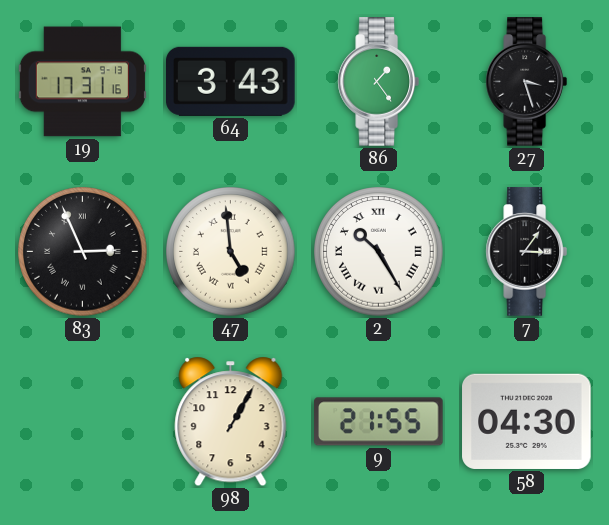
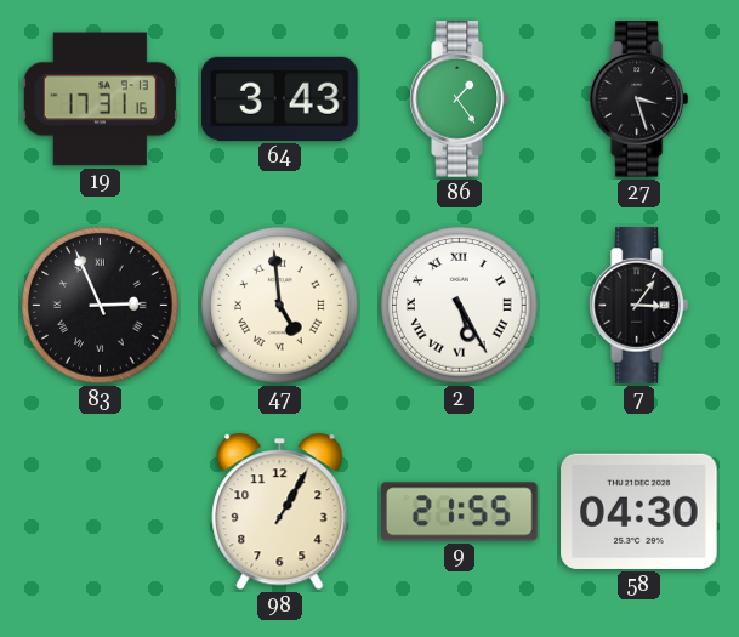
2: 10:25 -> 5:25 (460, 306)
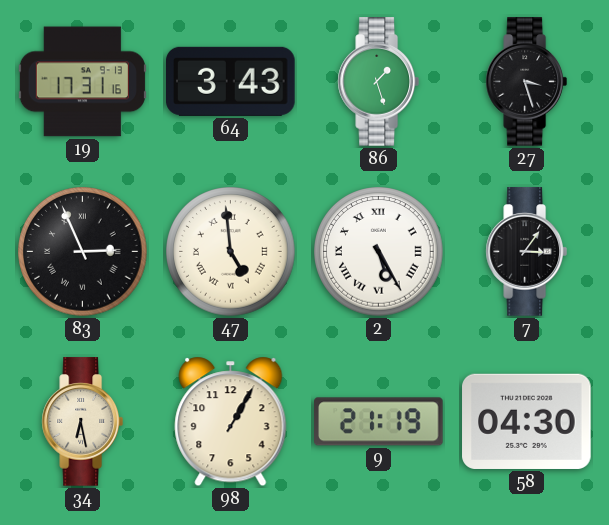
86: 1:24 -> 1:27 (378, 82)
34: none -> 6:28 (82, 422)
9: 21:55 -> 21:19 (379, 422)
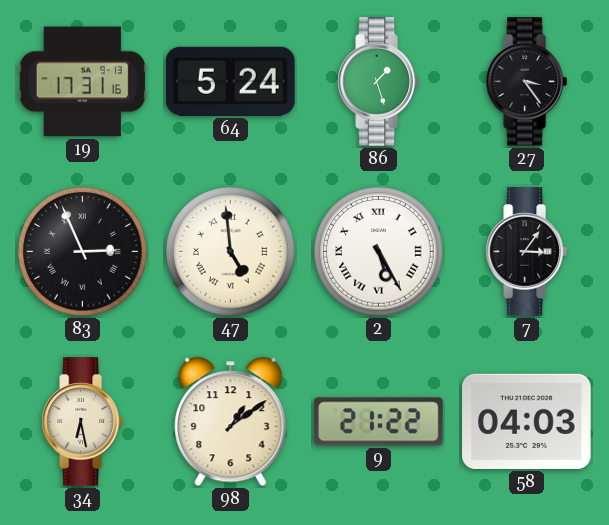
64: 3:43 -> 5:24 (231, 81)
27: 3:27 -> 3:24 (526, 82)
98: 1:05 -> 1:09 (231, 422)
9: 21:19 -> 21:22 (379, 422)
58: 04:30 -> 04:03 (527, 421)
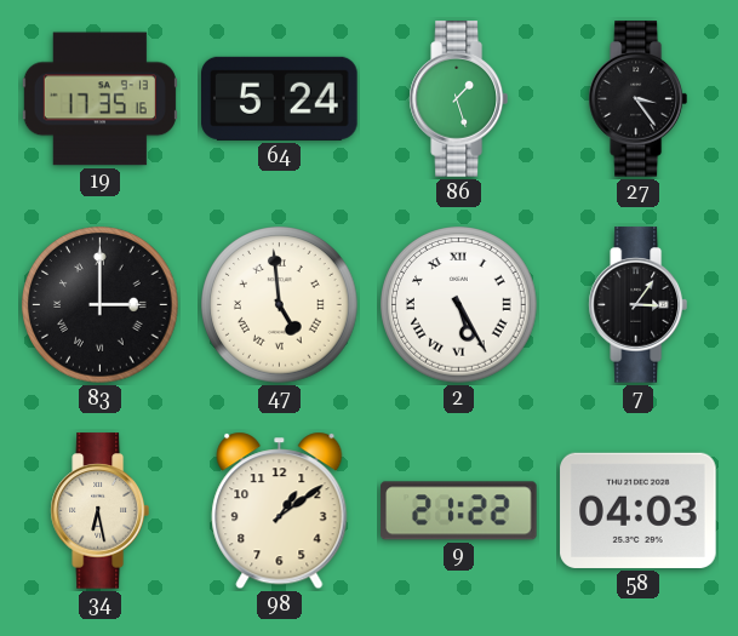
19: 17:31 -> 17:35 (99, 99)
83: 2:56 -> 3:00 (101, 305)
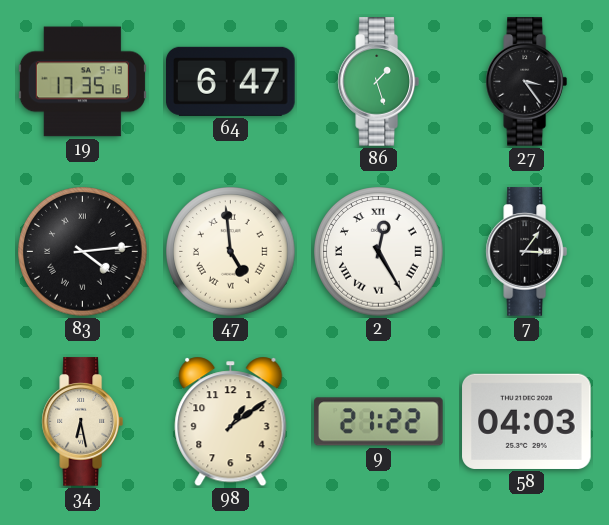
64: 5:24 -> 6:47 (231, 81)
83: 3:00 -> 4:14 (83, 252)
2: 5:25 -> 12:25 (379, 252)
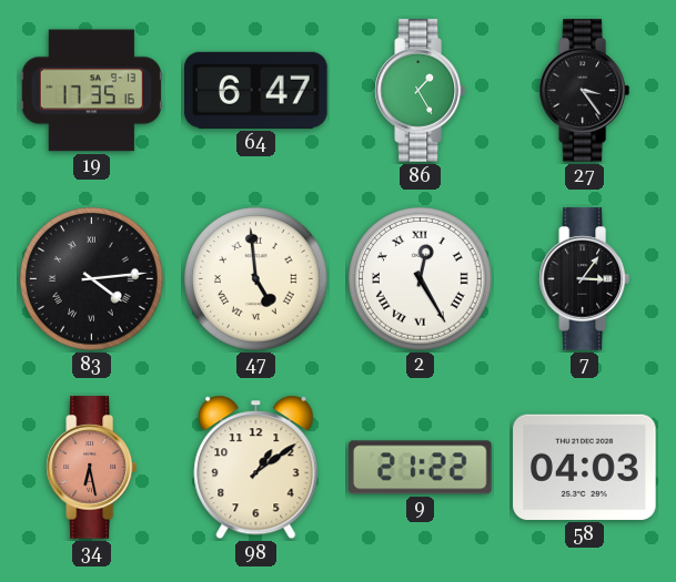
86: 1:27 -> 1:25 (420, 91)
34 dial: cream -> salmon (91, 468)
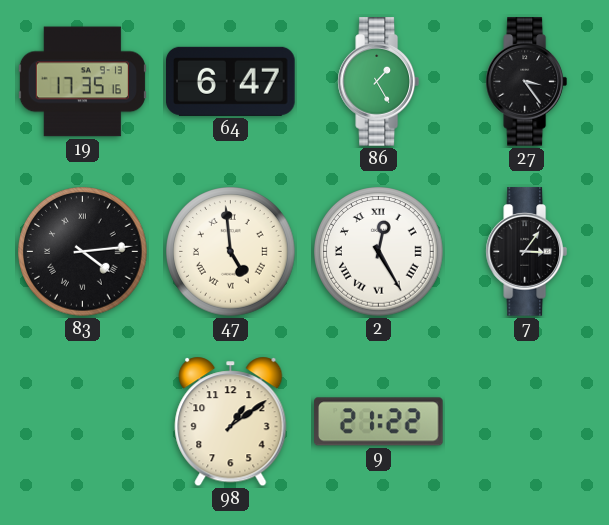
34: 6:28 -> none (91, 468)
58: 04:03 -> none (585, 467)
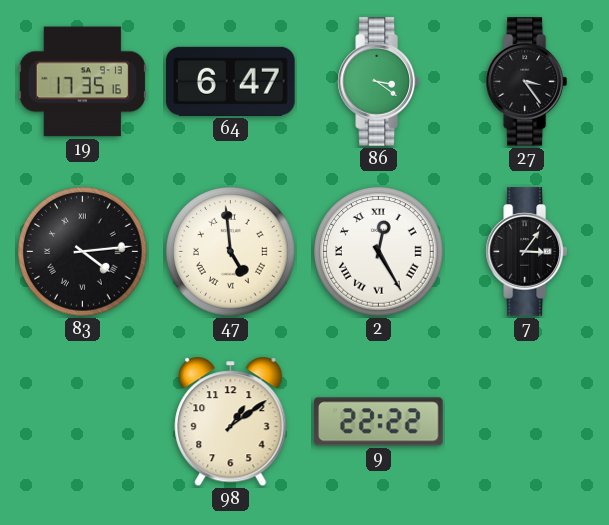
86: 1:25 -> 3:21 (378, 82)
9: 21:22 -> 22:22 (379, 422)
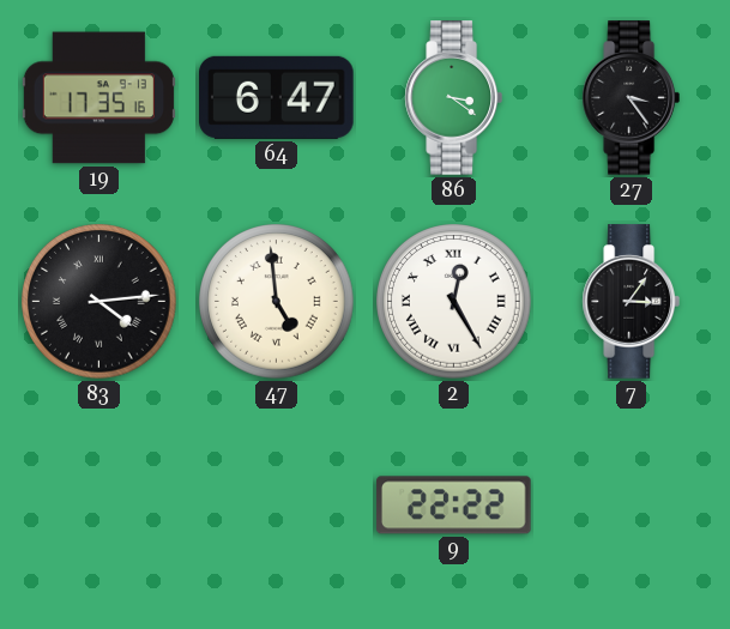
98: 1:09 -> none (231, 422)
